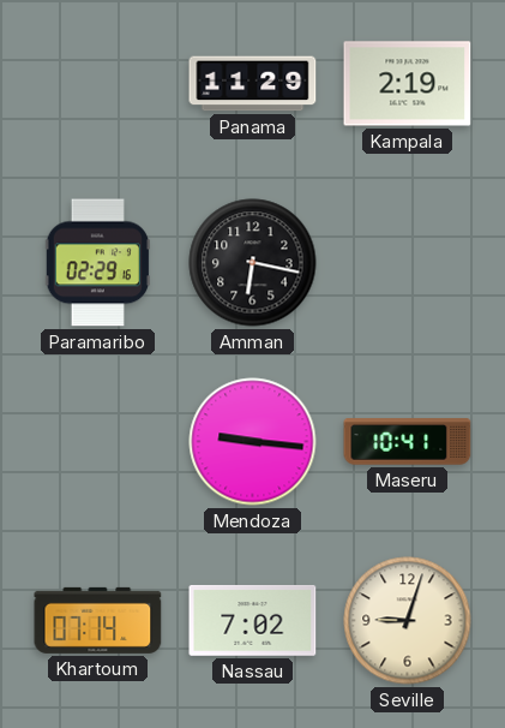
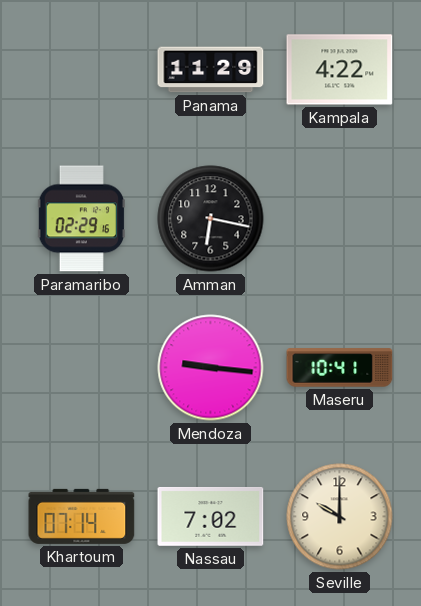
Kampala: 2:19 -> 4:22 (340, 70)
Seville: 9:03 -> 10:00 (340, 517)
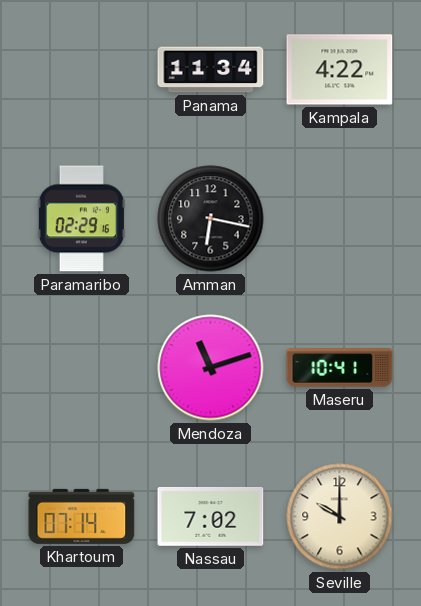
Panama: 11:29 -> 11:34 (211, 70)
Mendoza: 9:16 -> 11:12 (211, 368)
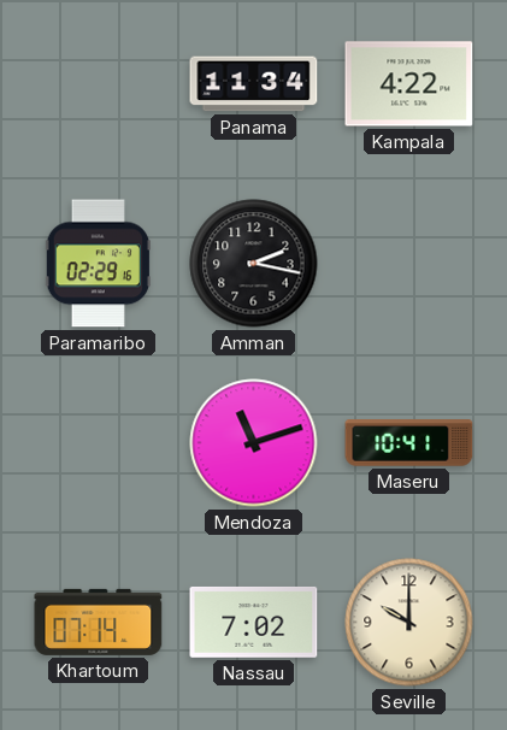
Amman: 6:17 -> 2:17 (254, 264)
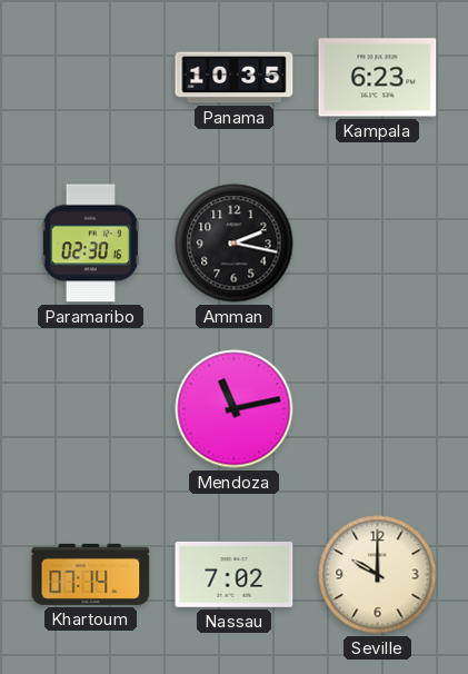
Panama: 11:34 -> 10:35 (235, 78)
Kampala: 4:22 -> 6:23 (378, 78)
Paramaribo: 02:29 -> 02:30 (90, 244)
Mendoza: 11:12 -> 11:13 (235, 409)
Maseru: 10:41 -> none (409, 443)
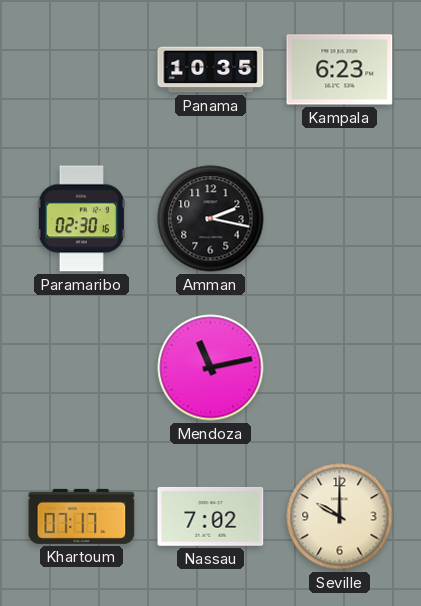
Khartoum: 07:14 -> 07:17 (82, 516)
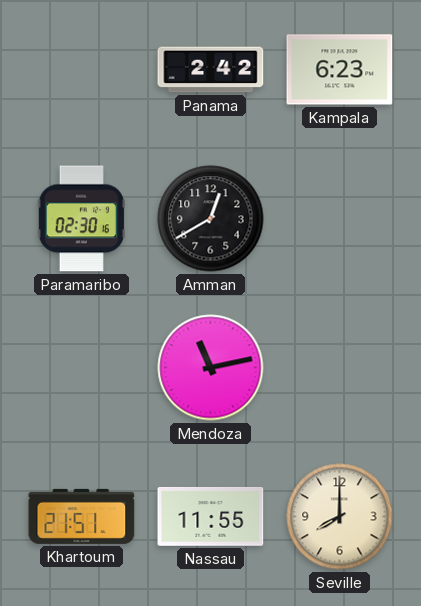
Panama: 10:35 -> 2:42 (211, 70)
Amman: 2:17 -> 12:40 (211, 219)
Khartoum: 07:17 -> 21:51 (82, 516)
Nassau: 7:02 -> 11:55 (211, 516)
Seville: 10:00 -> 8:00 (340, 517)
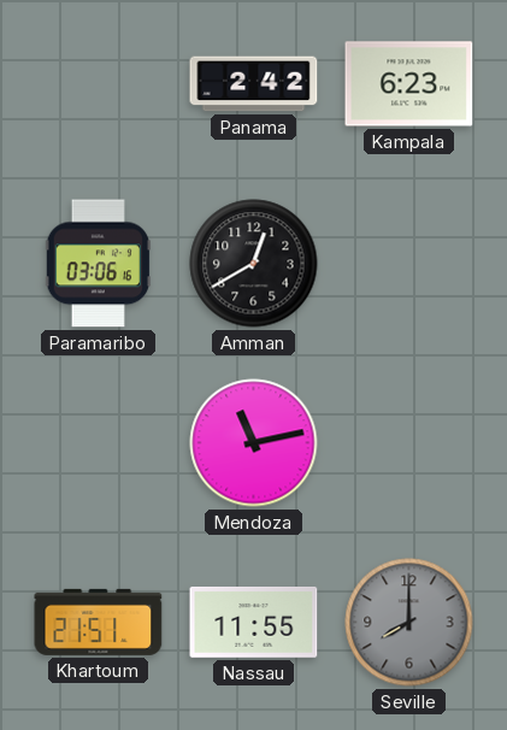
Paramaribo: 02:30 -> 03:06 (98, 264)
Seville dial: cream -> grey (409, 623)
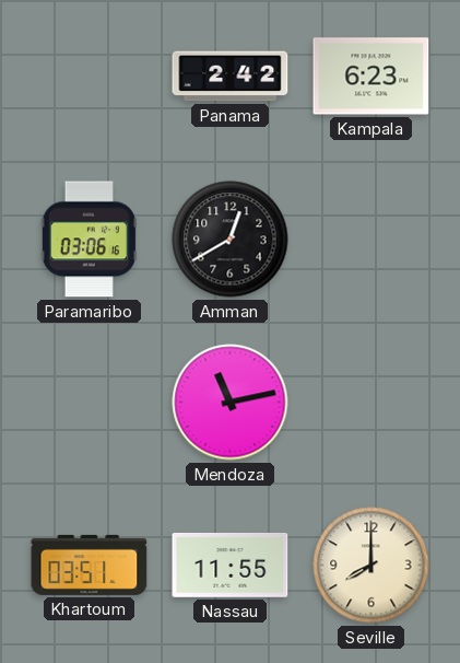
Khartoum: 21:51 -> 03:51 (90, 565)
Seville dial: grey -> cream (371, 566)
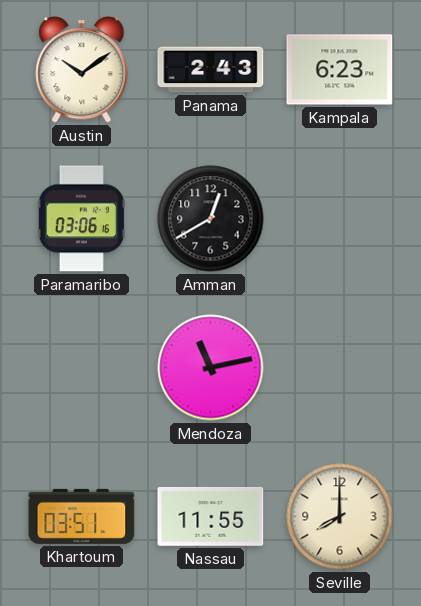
Austin: none -> 10:09 (82, 70)
Panama: 2:42 -> 2:43 (211, 70)
